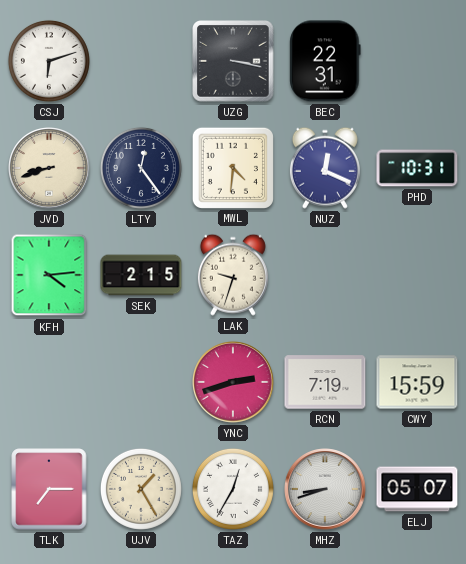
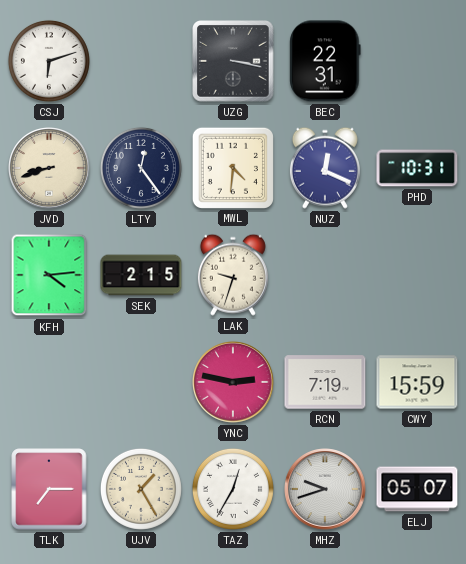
YNC: 2:42 -> 2:47 (233, 382)
MHZ: 8:42 -> 9:42 (325, 489)
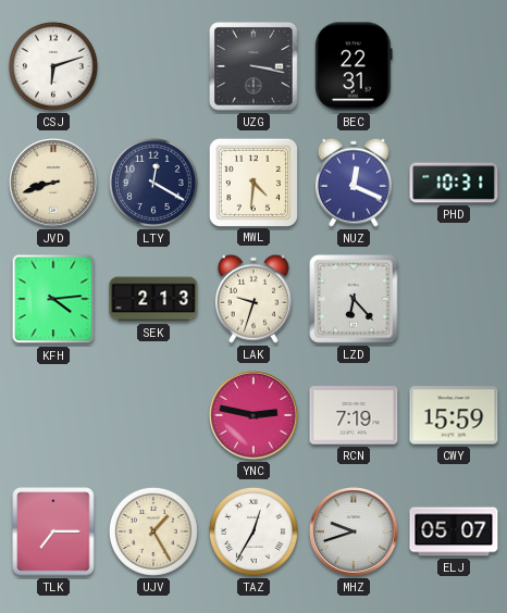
LTY: 12:24 -> 12:20 (153, 183)
SEK: 2:15 -> 2:13 (153, 299)
LZD: none -> 6:23 (354, 299)
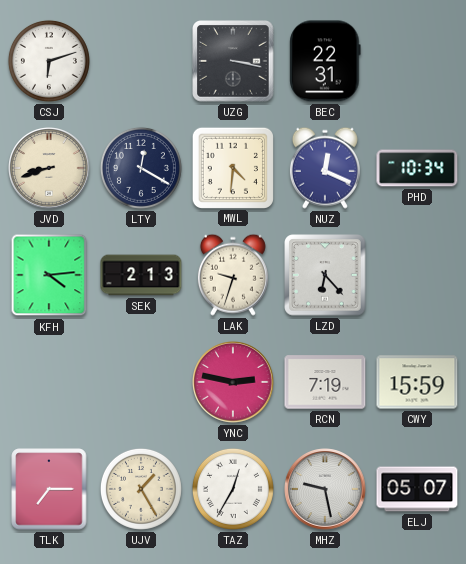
PHD: 10:31 -> 10:34 (417, 168)
MHZ: 9:42 -> 9:28 (325, 489)
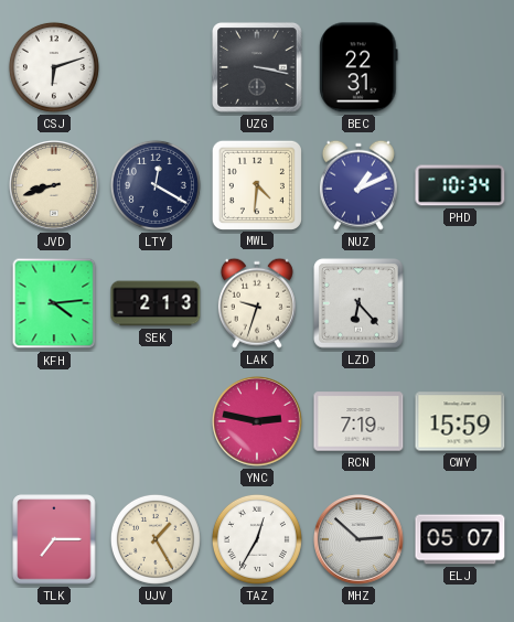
NUZ: 12:19 -> 1:11 (358, 185)
MHZ: 9:28 -> 2:52 (358, 539)
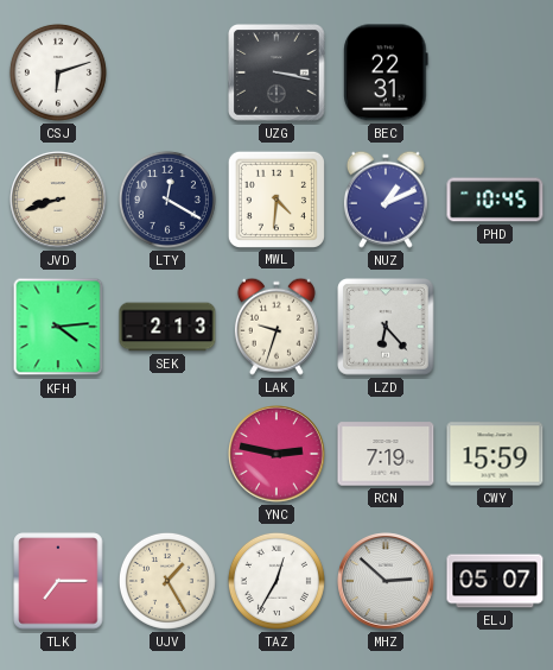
PHD: 10:34 -> 10:45 (495, 200)
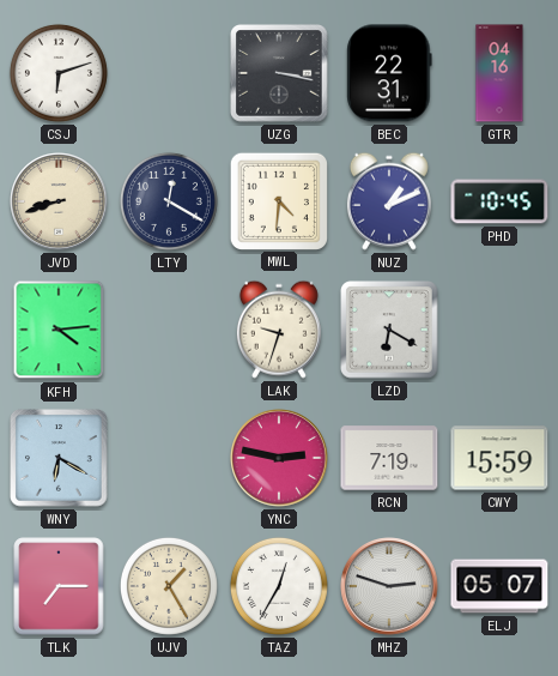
GTR: none -> 04:16 (499, 73)
SEK: 2:13 -> none (167, 327)
LZD: 6:23 -> 6:20 (389, 330)
WNY: none -> 6:20 (59, 458)
MHZ: 2:52 -> 2:48 (389, 586)
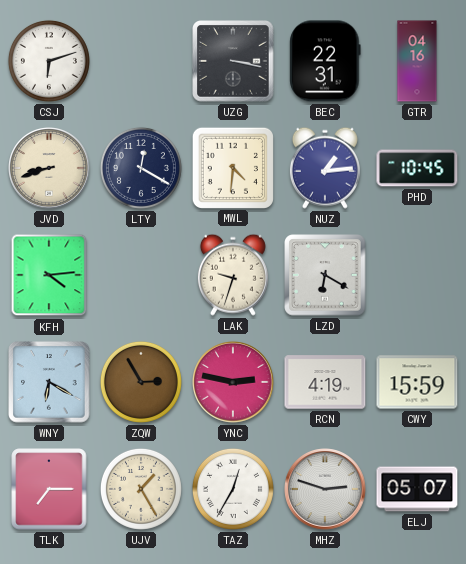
NUZ: 1:11 -> 1:14 (325, 168)
ZQW: none -> 2:55 (141, 382)
RCN: 7:19 -> 4:19 (325, 382)
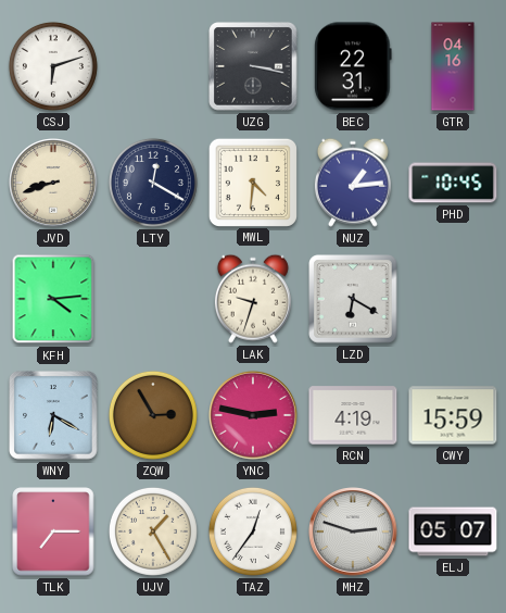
TAZ: 12:35 -> 12:36 (253, 531)
